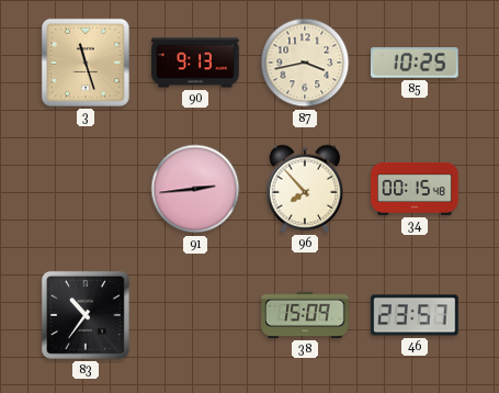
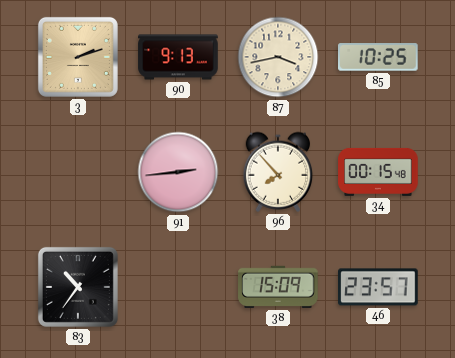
3: 11:27 -> 2:12 (78, 57)
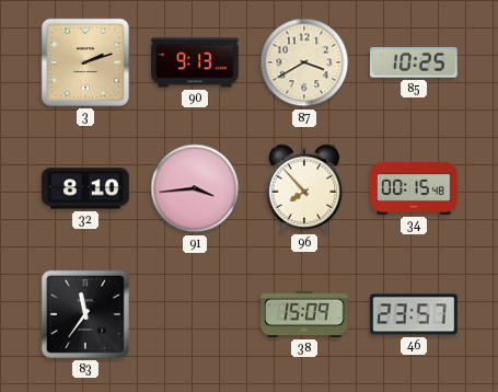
87: 3:43 -> 3:40 (304, 62)
32: none -> 8:10 (85, 188)
91: 2:44 -> 3:44 (195, 188)
83: 10:36 -> 11:36 (85, 314)
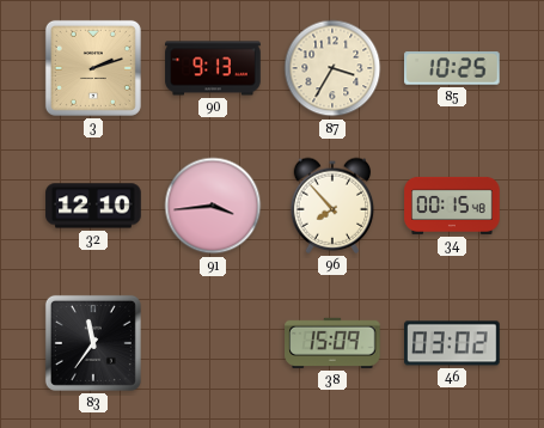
87: 3:40 -> 3:35 (332, 68)
32: 8:10 -> 12:10 (93, 206)
46: 23:57 -> 03:02 (452, 343)
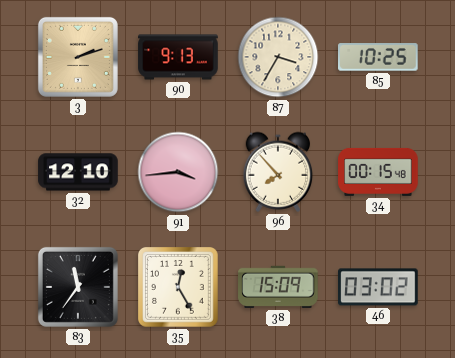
35: none -> 12:25 (179, 288)
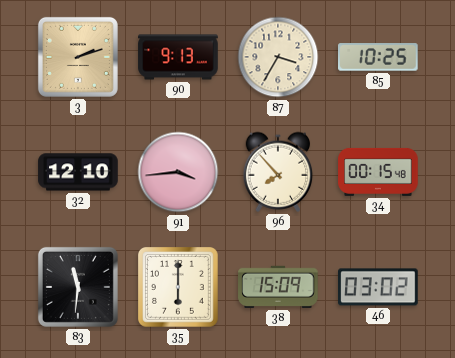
83: 11:36 -> 11:31 (78, 287)
35: 12:25 -> 6:00 (179, 288)
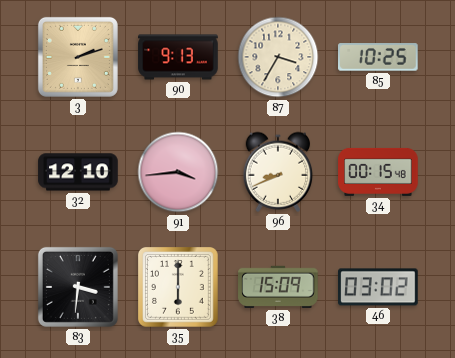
96: 7:53 -> 8:41 (278, 172)
83: 11:31 -> 3:31 (78, 287)
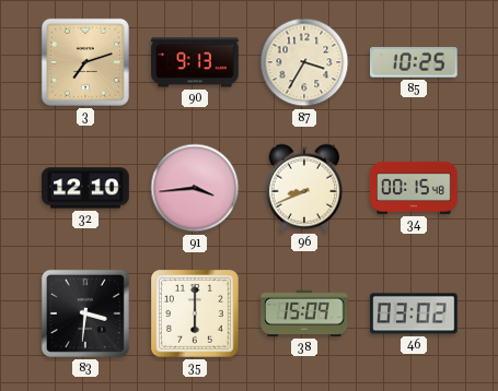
3: 2:12 -> 7:12 (85, 62)
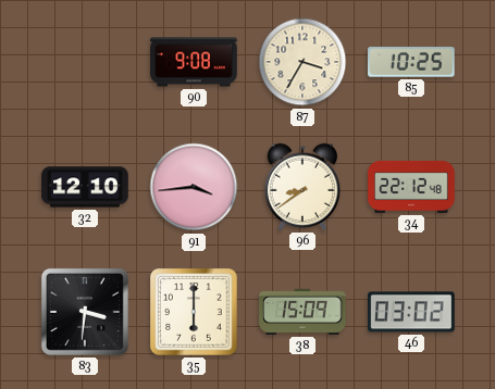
3: 7:12 -> none (85, 62)
90: 9:13 -> 9:08 (194, 62)
96: 8:41 -> 8:39 (302, 187)
34: 00:15 -> 22:12 (411, 187)
